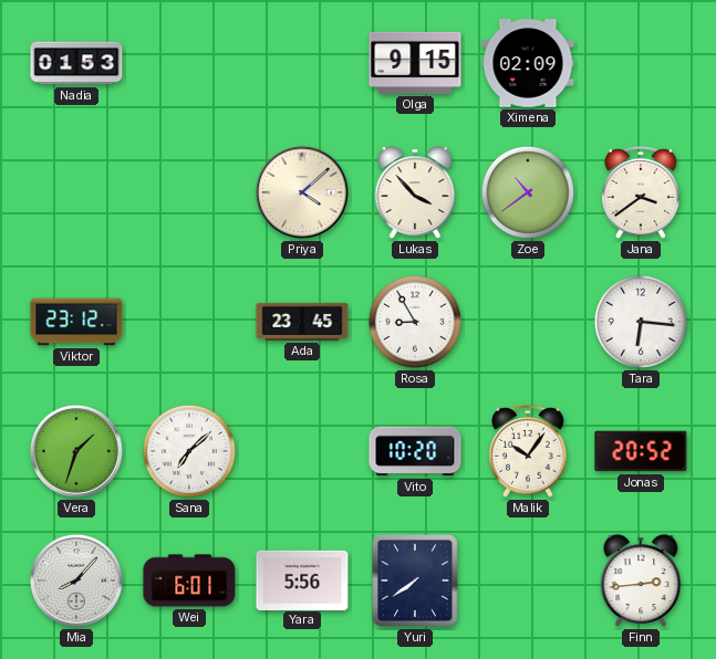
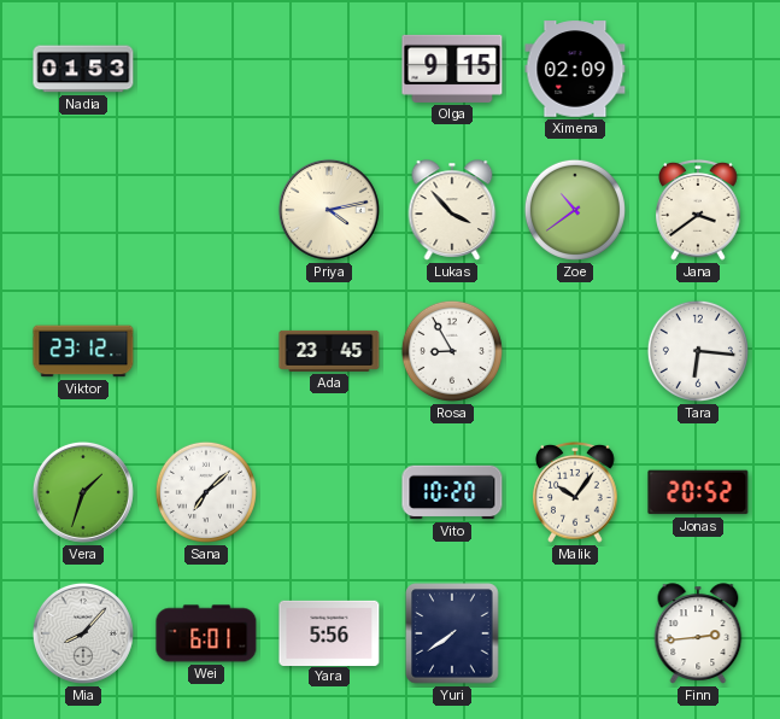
Priya: 4:08 -> 4:13 (329, 210)
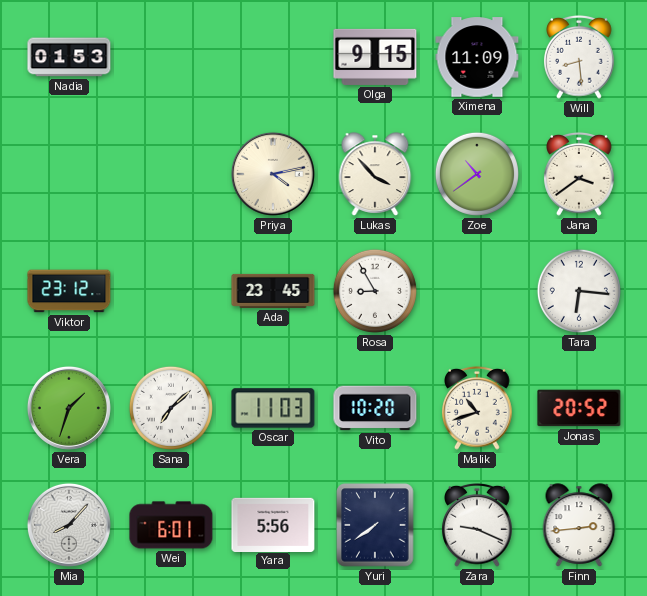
Ximena: 02:09 -> 11:09 (477, 57)
Will: none -> 8:29 (579, 57)
Oscar: none -> 11:03 (273, 408)
Malik: 10:06 -> 10:42 (477, 408)
Zara: none -> 9:19 (477, 525)
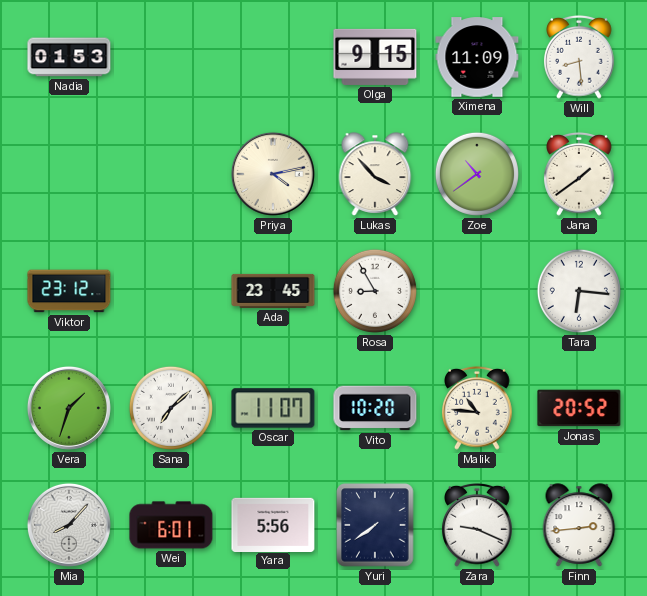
Jana: 3:39 -> 1:39 (579, 174)
Oscar: 11:03 -> 11:07 (273, 408)
Malik: 10:42 -> 10:46 (477, 408)
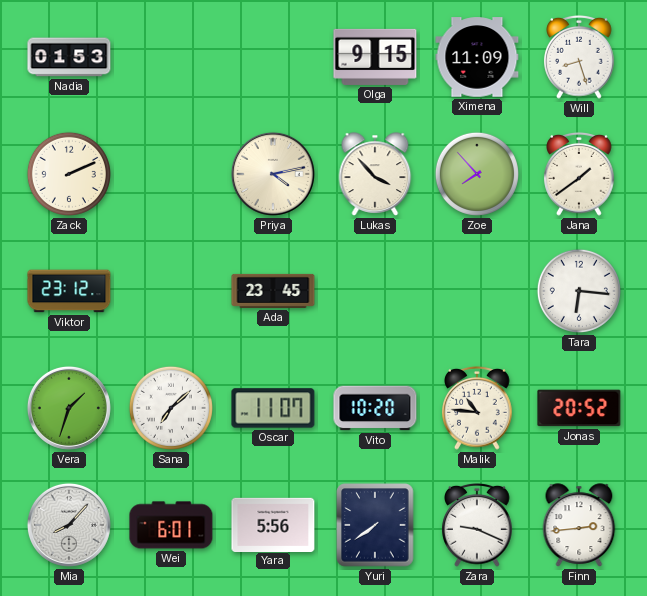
Will: 8:29 -> 8:27 (579, 57)
Zack: none -> 2:11 (69, 174)
Zoe: 10:39 -> 7:53 (477, 174)
Rosa: 8:55 -> none (375, 291)
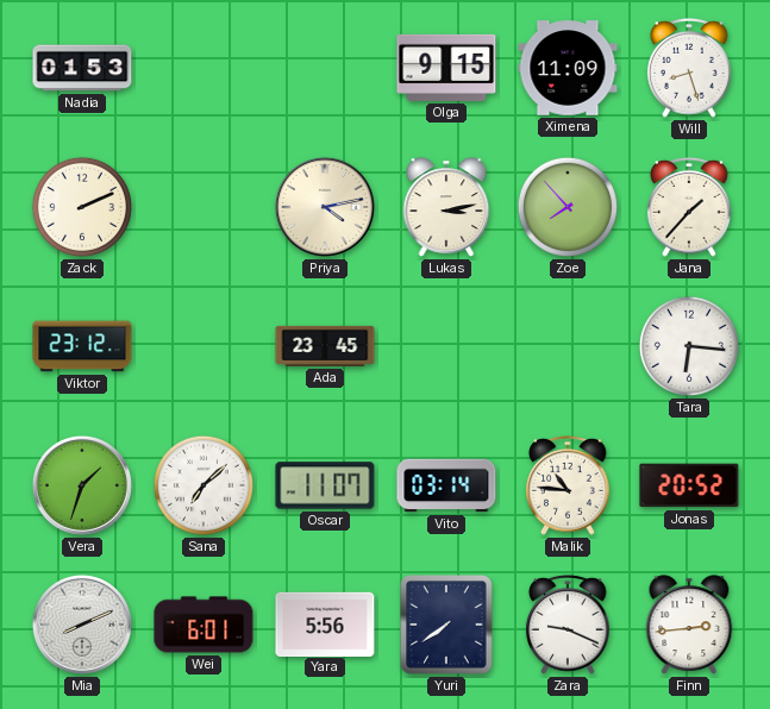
Lukas: 3:53 -> 3:13 (446, 207)
Jana: 1:39 -> 1:37 (689, 207)
Vito: 10:20 -> 03:14 (446, 485)
Mia: 8:07 -> 8:11 (82, 625)
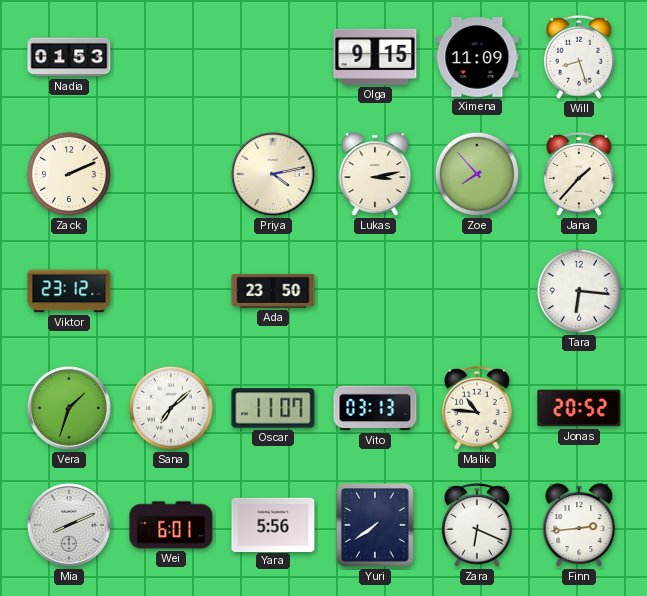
Ada: 23:45 -> 23:50 (273, 291)
Vito: 03:14 -> 03:13 (375, 408)
Zara: 9:19 -> 6:19 (477, 525)
